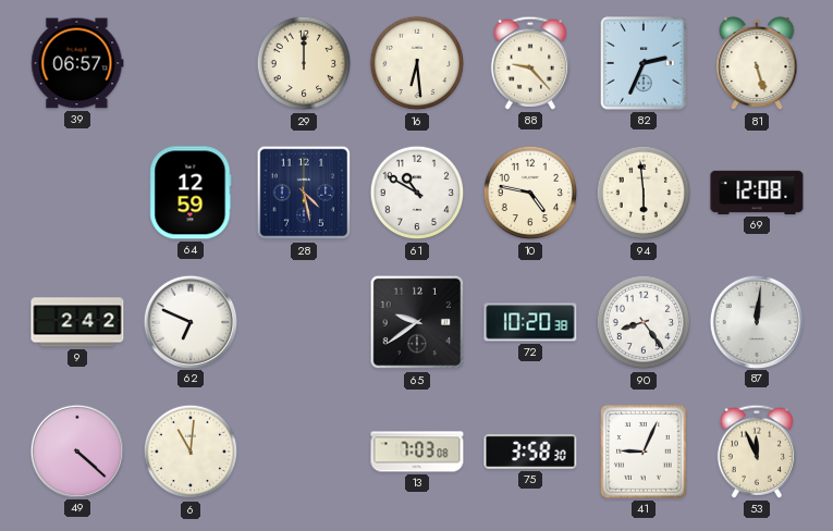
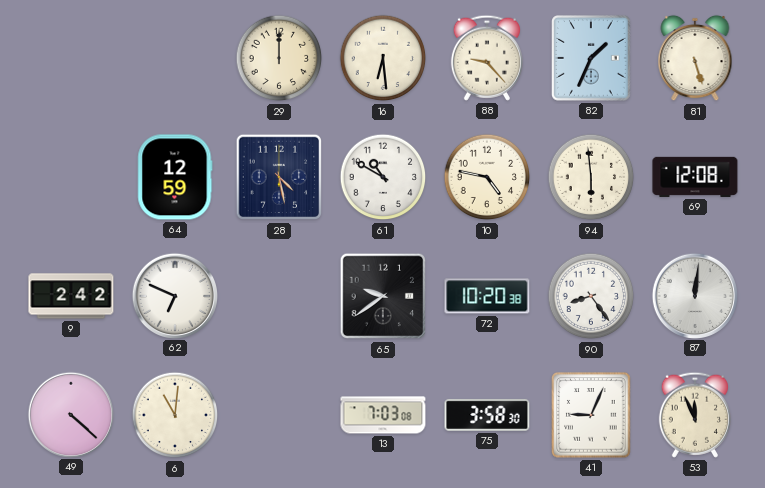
39: 06:57 -> none (77, 63)
82: 2:34 -> 1:34 (592, 59)
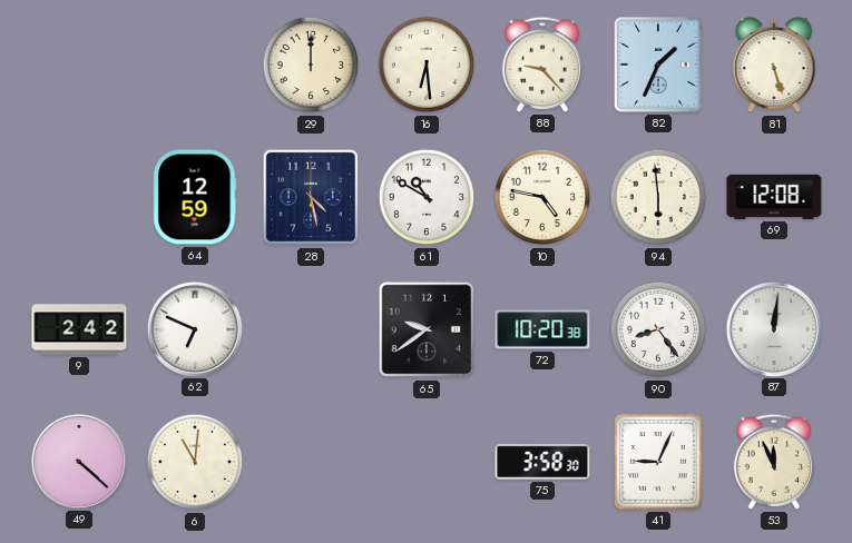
13: 7:03 -> none (383, 415)
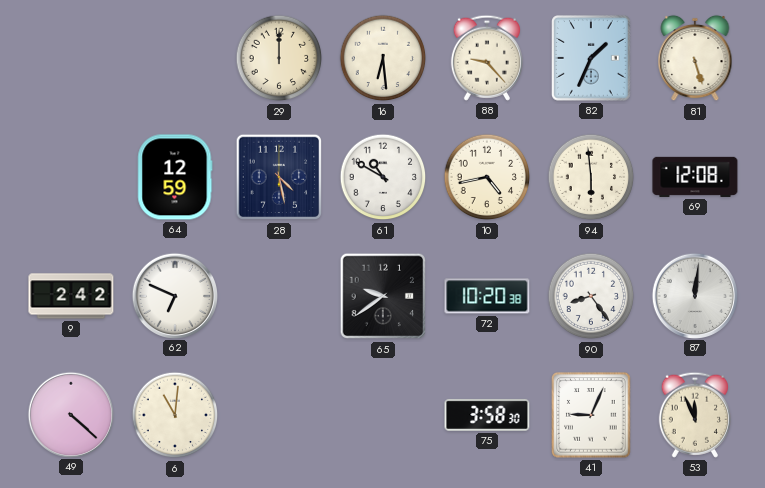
10: 4:47 -> 4:43 (487, 177)
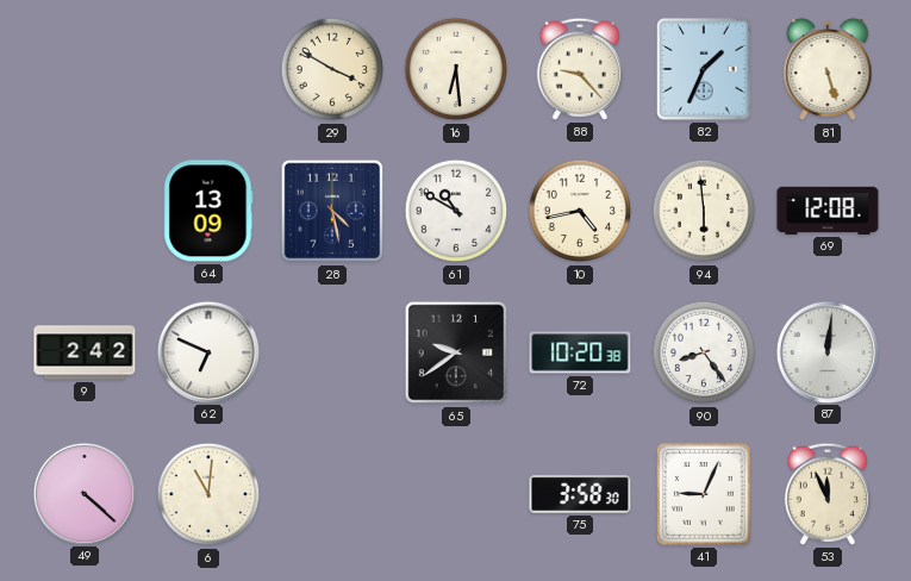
29: 12:00 -> 3:50 (332, 69)
64: 12:59 -> 13:09 (208, 211)
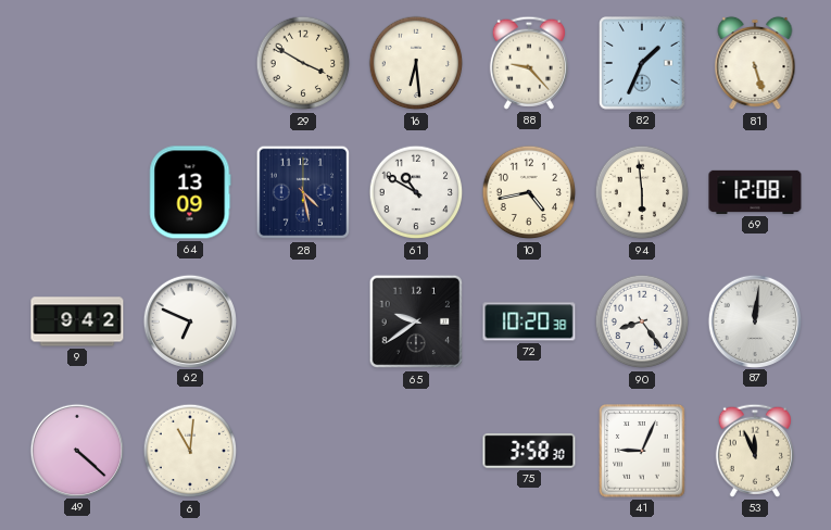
9: 2:42 -> 9:42 (77, 321)
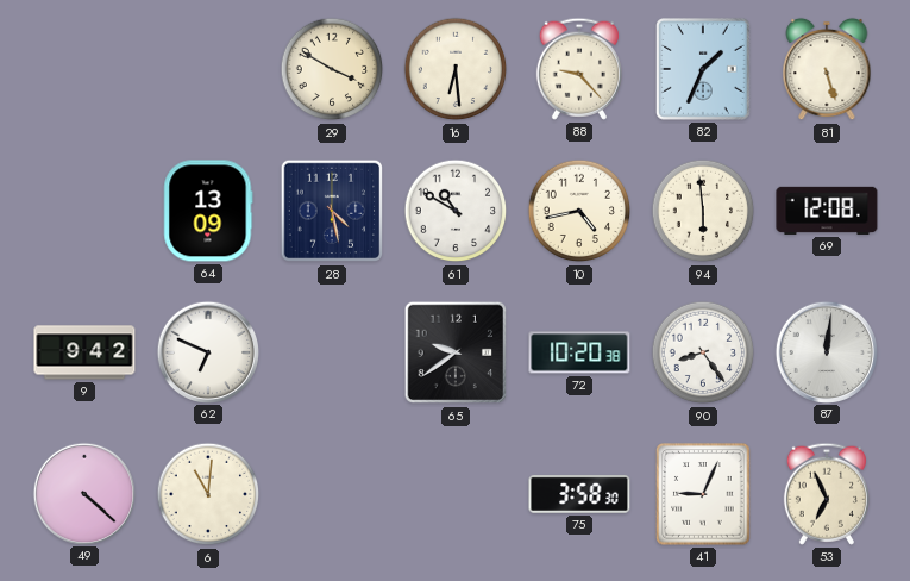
53: 11:56 -> 6:56 (827, 494)
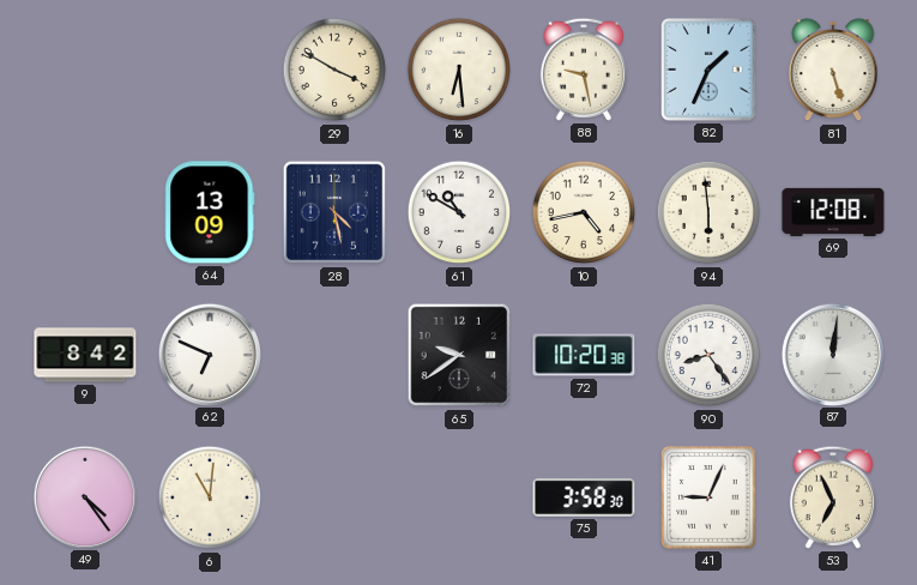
88: 9:23 -> 9:28 (584, 70)
9: 9:42 -> 8:42 (85, 355)
49: 4:22 -> 4:24 (84, 496)
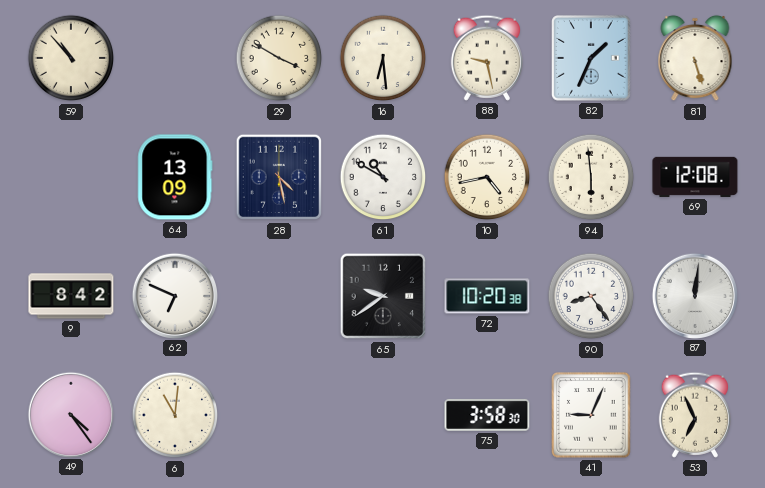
59: none -> 10:53 (71, 58)
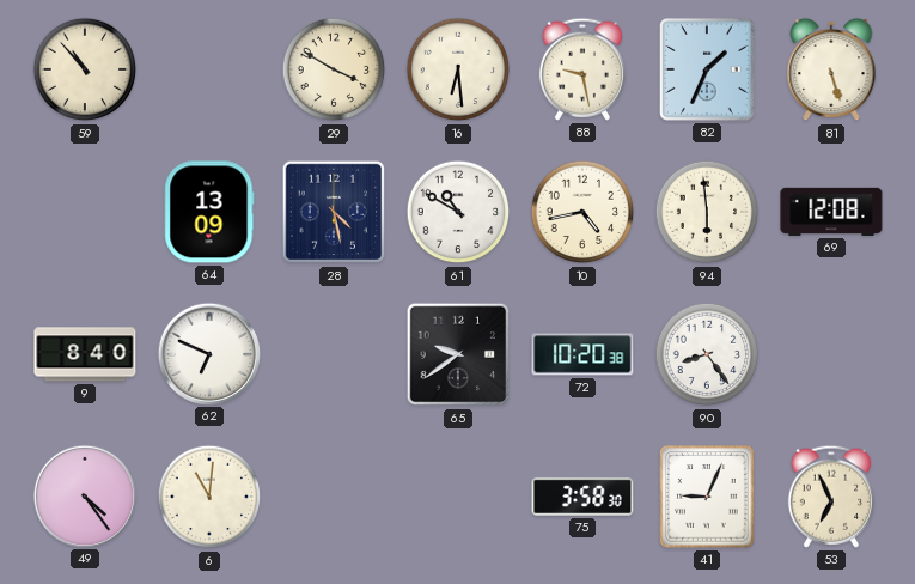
9: 8:42 -> 8:40 (85, 354)
87: 12:01 -> none (694, 295)
